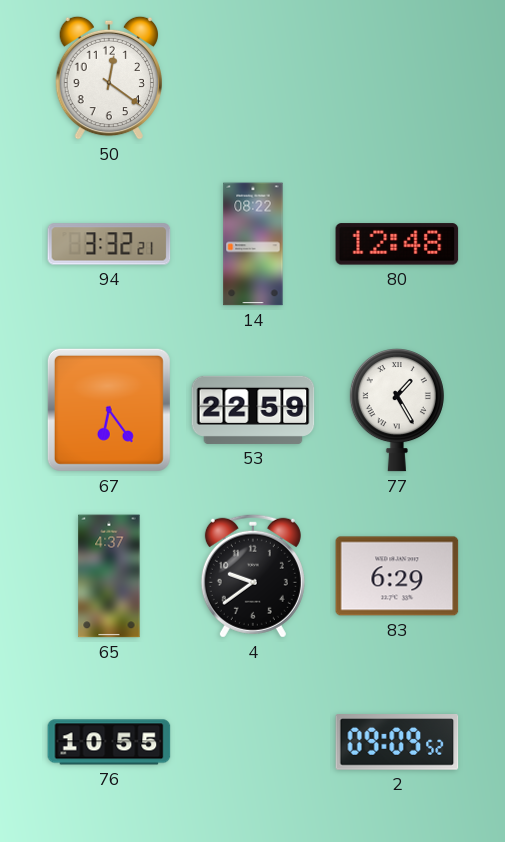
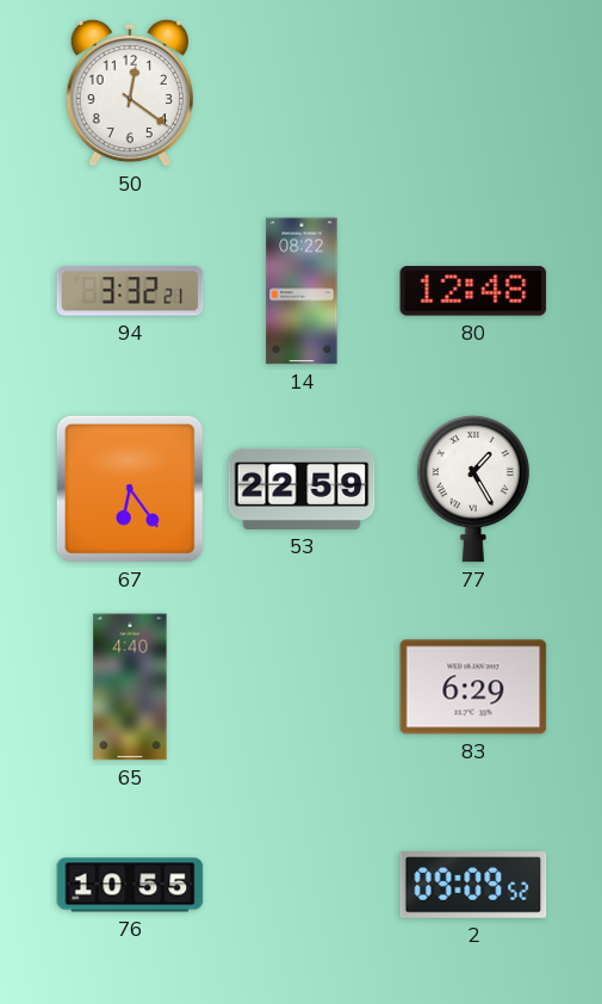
65: 4:37 -> 4:40 (130, 687)
4: 9:39 -> none (253, 576)
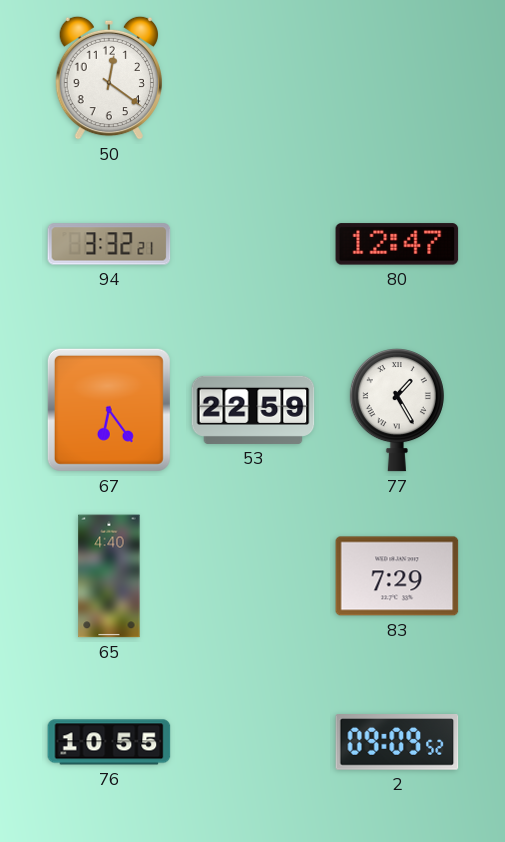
14: 08:22 -> none (302, 291)
80: 12:48 -> 12:47 (397, 244)
83: 6:29 -> 7:29 (397, 576)
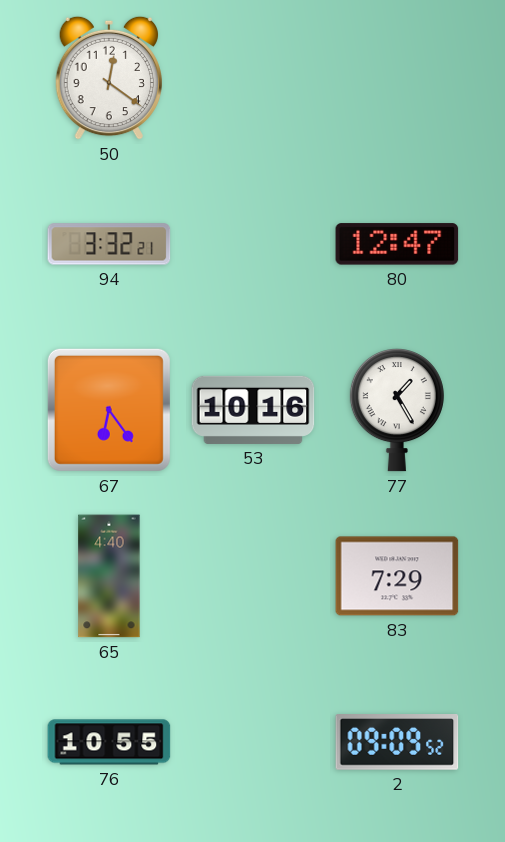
53: 22:59 -> 10:16 (253, 410)
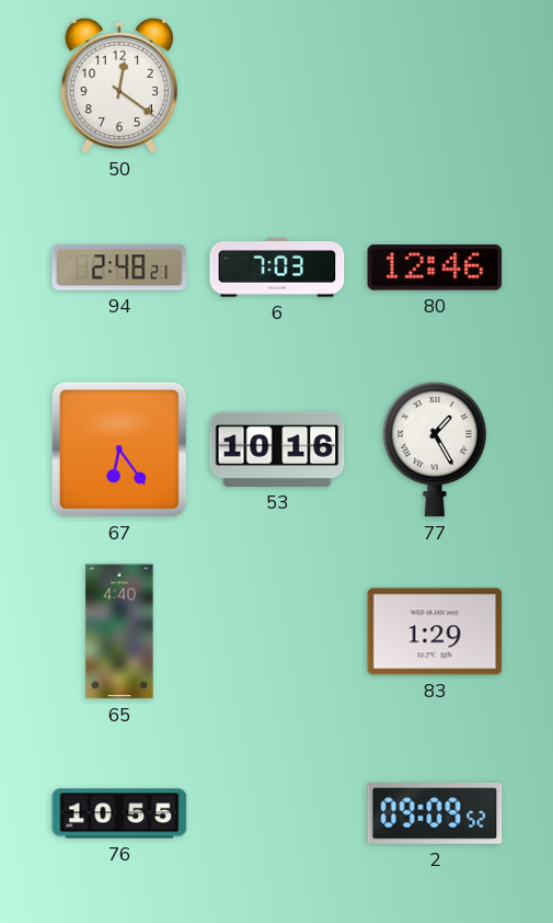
94: 3:32 -> 2:48 (119, 267)
6: none -> 7:03 (277, 267)
80: 12:47 -> 12:46 (435, 267)
83: 7:29 -> 1:29 (435, 631)
